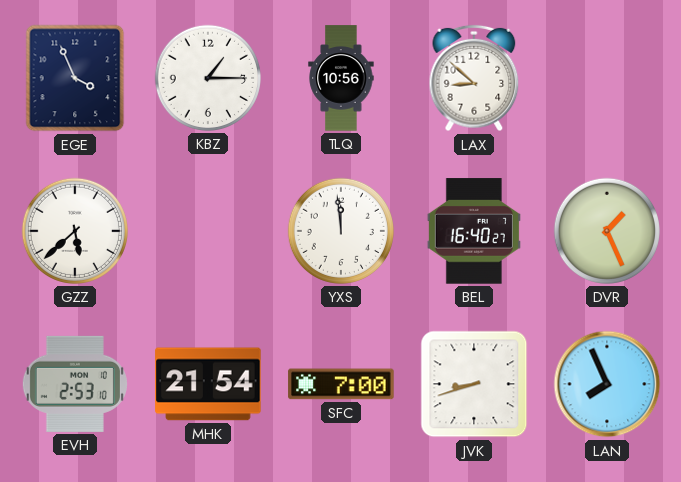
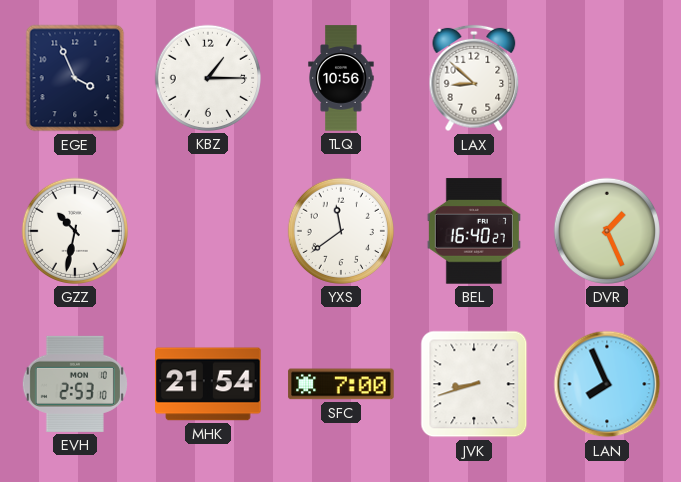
GZZ: 5:38 -> 10:32 (75, 231)
YXS: 11:59 -> 11:39 (341, 231)
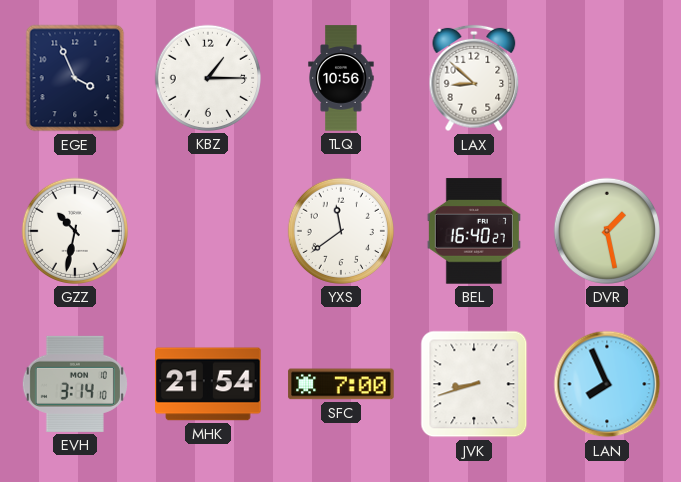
DVR: 1:26 -> 1:28 (607, 231)
EVH: 2:53 -> 3:14 (75, 384)
